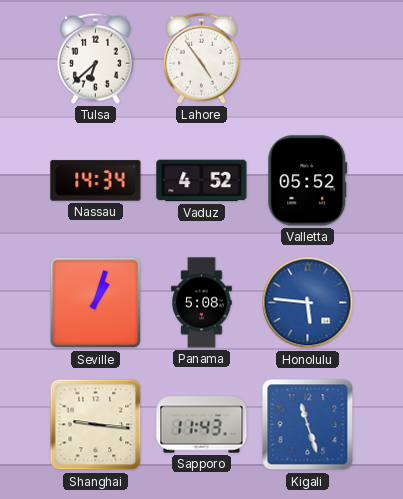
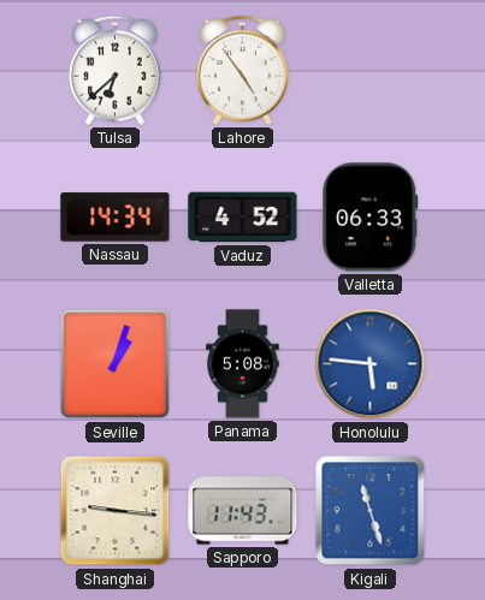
Valletta: 05:52 -> 06:33 (371, 218)
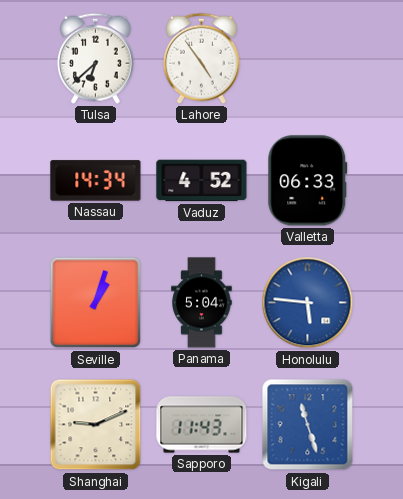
Panama: 5:08 -> 5:04 (202, 303)
Shanghai: 9:16 -> 9:11 (96, 425)
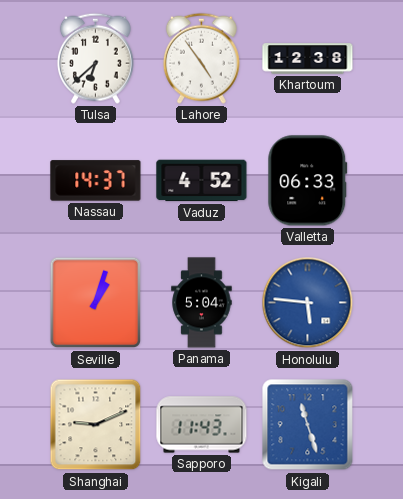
Khartoum: none -> 12:38 (308, 59)
Nassau: 14:34 -> 14:37 (96, 181)
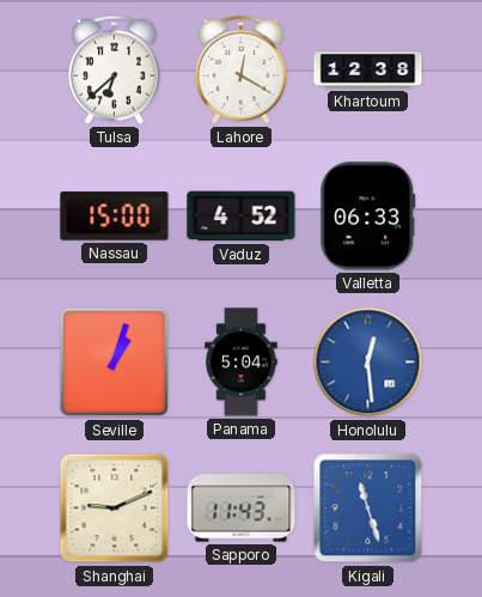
Lahore: 4:54 -> 12:20 (240, 69)
Nassau: 14:37 -> 15:00 (115, 217)
Honolulu: 5:46 -> 12:29 (368, 363)
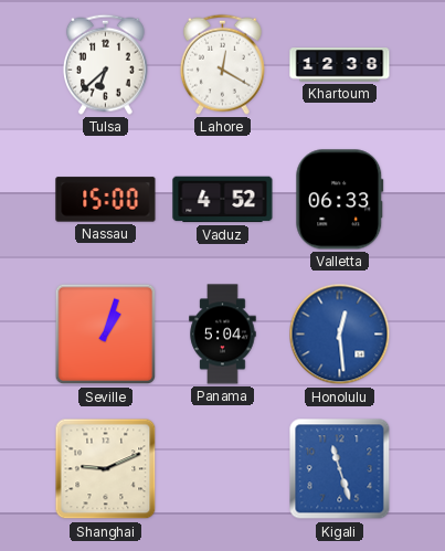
Sapporo: 11:43 -> none (242, 508)
